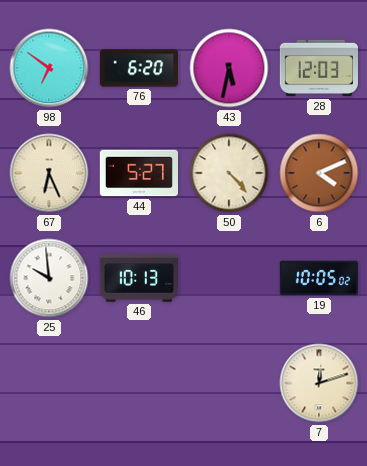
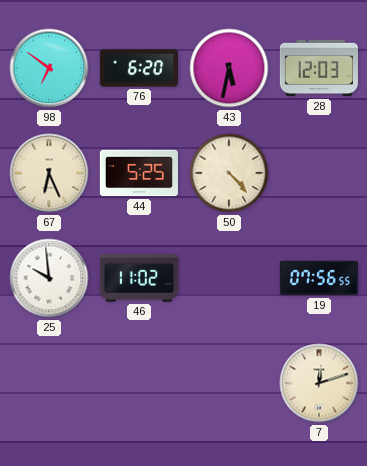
44: 5:27 -> 5:25 (138, 173)
6: 4:11 -> none (319, 173)
46: 10:13 -> 11:02 (139, 278)
19: 10:05 -> 07:56 (318, 278)
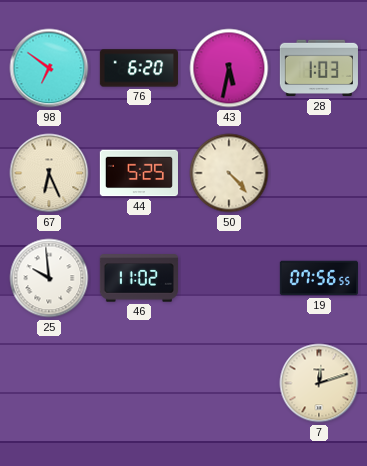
28: 12:03 -> 1:03 (319, 68)
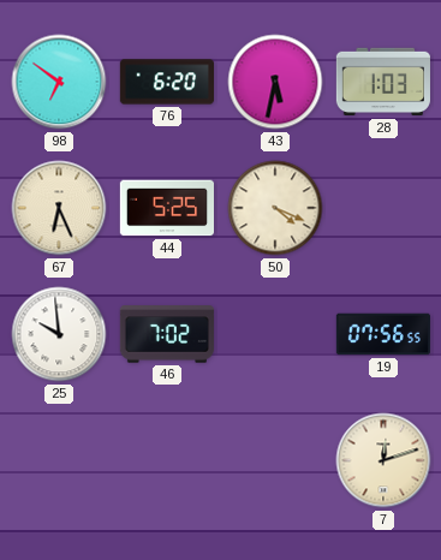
50: 4:23 -> 4:19 (275, 208)
46: 11:02 -> 7:02 (167, 334)
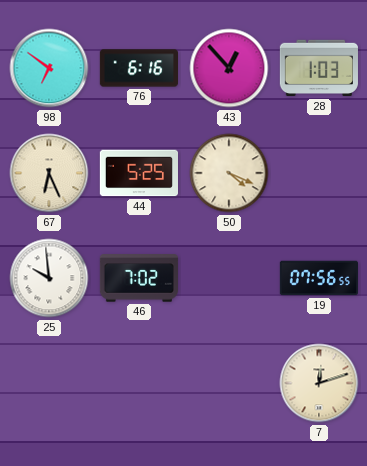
76: 6:20 -> 6:16 (138, 68)
43: 5:32 -> 12:53 (229, 68)
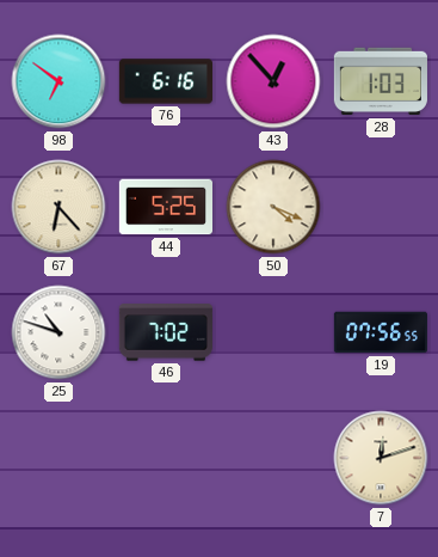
67: 6:26 -> 6:23 (58, 207)
25: 9:59 -> 10:48 (58, 332)
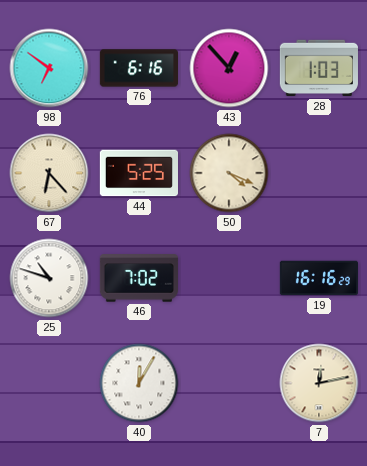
19: 07:56 -> 16:16 (318, 278)
40: none -> 12:05 (139, 383)
7: 12:12 -> 12:13 (319, 383)
